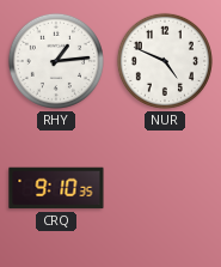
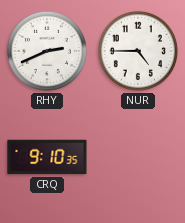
RHY: 1:14 -> 2:41 (47, 51)
NUR: 4:49 -> 4:45 (138, 51)
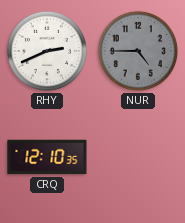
NUR dial: white -> grey (138, 51)
CRQ: 9:10 -> 12:10 (47, 157)
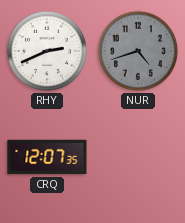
NUR: 4:45 -> 4:42 (138, 51)
CRQ: 12:10 -> 12:07 (47, 157)
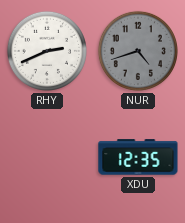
CRQ: 12:07 -> none (47, 157)
XDU: none -> 12:35 (138, 157)
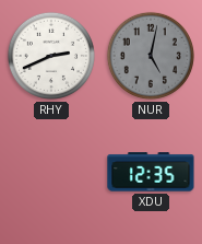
NUR: 4:42 -> 5:02 (151, 56)
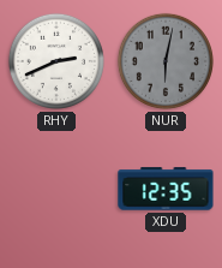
NUR: 5:02 -> 6:02 (166, 61)
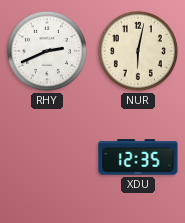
NUR dial: grey -> cream (138, 51)
